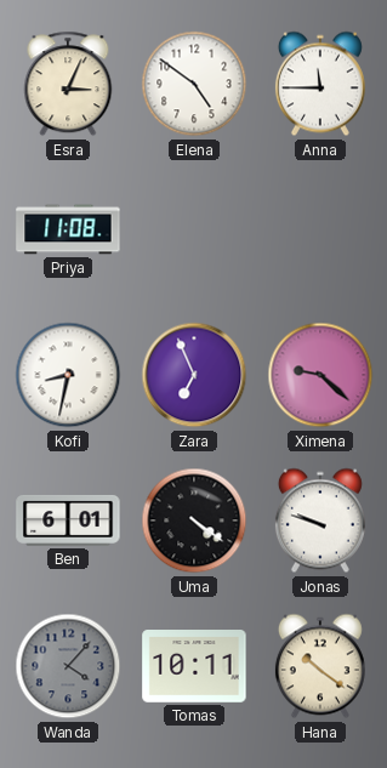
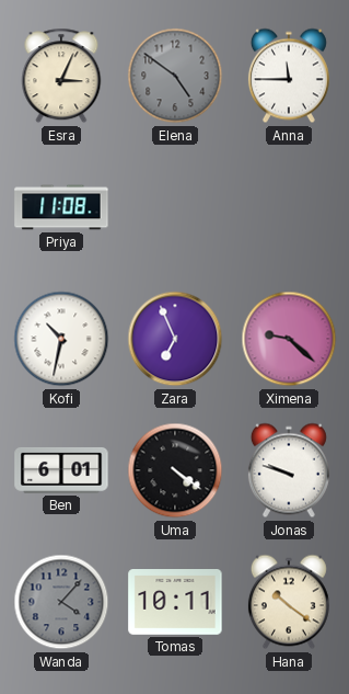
Elena dial: white -> grey (175, 76)
Kofi: 8:32 -> 10:32 (61, 339)
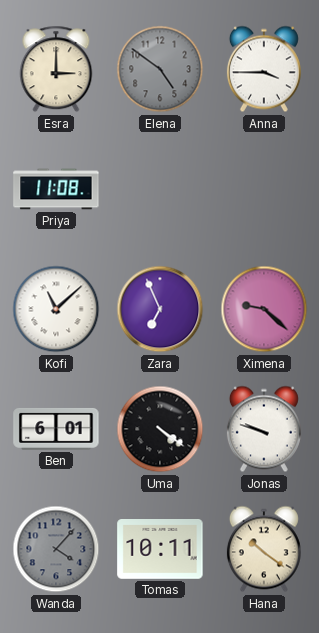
Esra: 3:04 -> 3:00 (56, 69)
Anna: 11:45 -> 3:45 (264, 69)
Kofi: 10:32 -> 11:08 (56, 309)
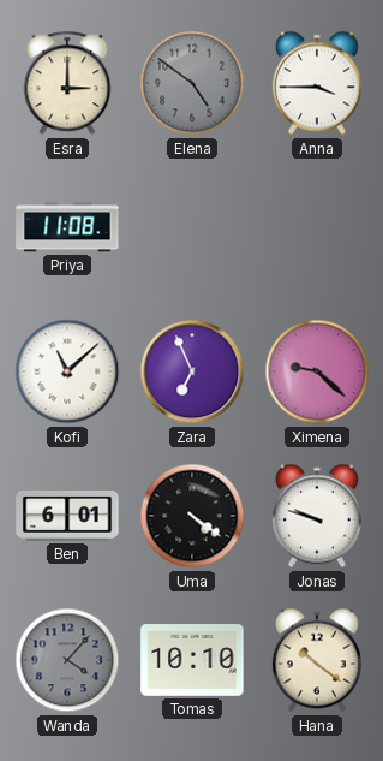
Tomas: 10:11 -> 10:10 (192, 660)
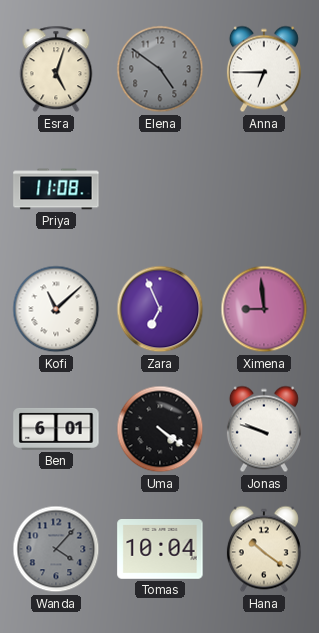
Esra: 3:00 -> 5:03 (56, 69)
Anna: 3:45 -> 6:45 (264, 69)
Ximena: 9:22 -> 8:59 (264, 309)
Tomas: 10:10 -> 10:04 (160, 549)
